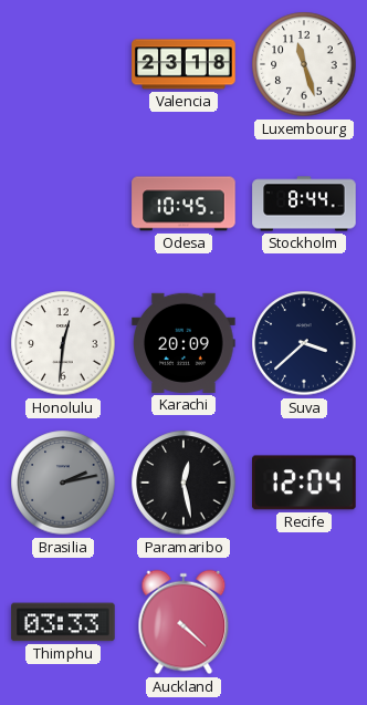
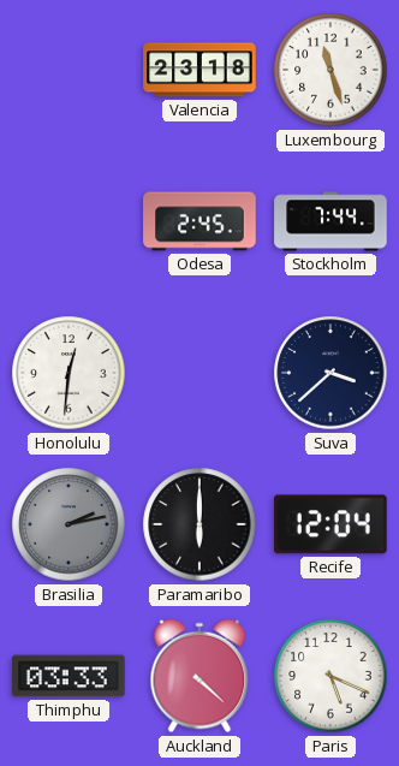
Odesa: 10:45 -> 2:45 (199, 221)
Stockholm: 8:44 -> 7:44 (330, 221)
Karachi: 20:09 -> none (183, 343)
Paramaribo: 12:28 -> 6:00 (199, 524)
Paris: none -> 5:19 (330, 676)
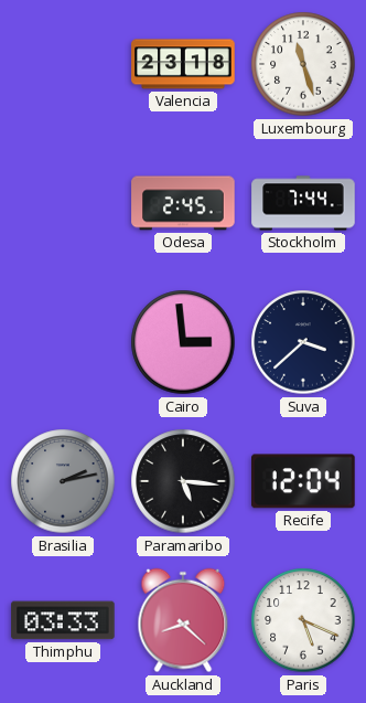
Honolulu: 12:31 -> none (69, 373)
Cairo: none -> 2:59 (183, 342)
Paramaribo: 6:00 -> 5:16 (183, 481)
Auckland: 4:22 -> 8:22 (183, 620)
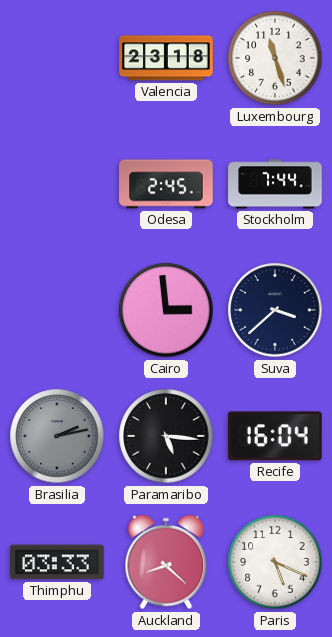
Recife: 12:04 -> 16:04 (276, 436)
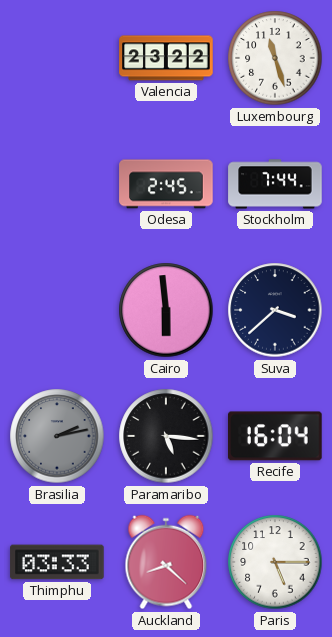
Valencia: 23:18 -> 23:22 (166, 58)
Cairo: 2:59 -> 5:59 (166, 310)
Paris: 5:19 -> 5:15 (275, 562)
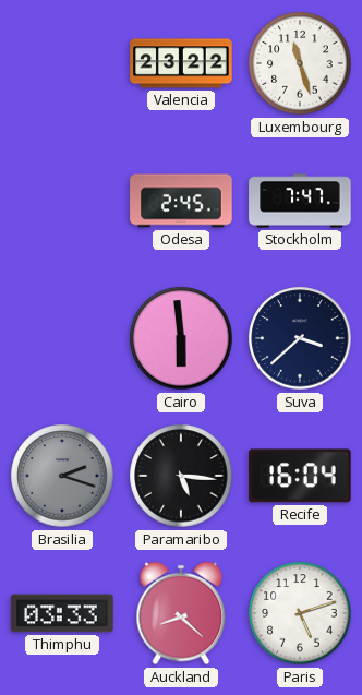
Stockholm: 7:44 -> 7:47 (300, 201)
Brasilia: 2:13 -> 2:18 (62, 476)
Paris: 5:15 -> 5:12 (300, 613)
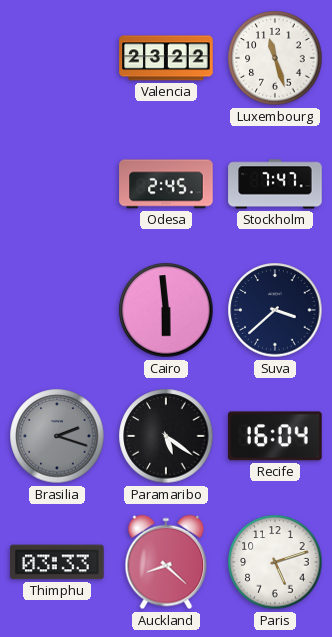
Paramaribo: 5:16 -> 5:21 (166, 436)
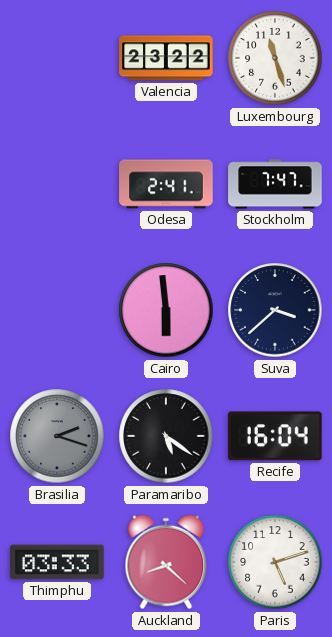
Odesa: 2:45 -> 2:41 (166, 184)
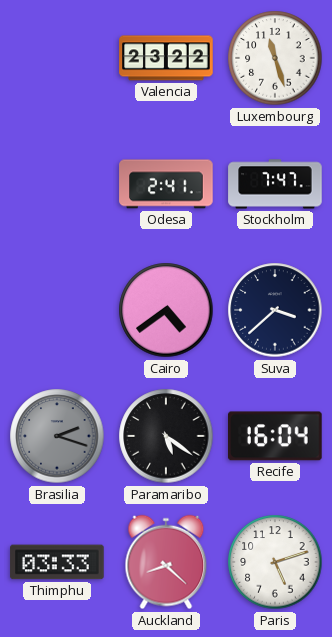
Cairo: 5:59 -> 4:39 (166, 310)
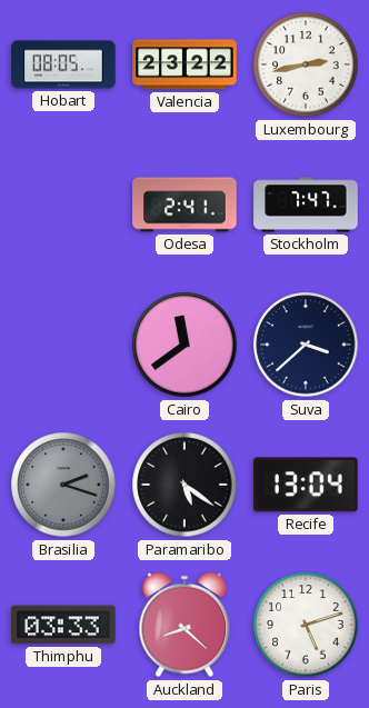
Hobart: none -> 08:05 (63, 64)
Luxembourg: 11:27 -> 2:43 (306, 64)
Cairo: 4:39 -> 11:39 (184, 345)
Recife: 16:04 -> 13:04 (307, 485)
